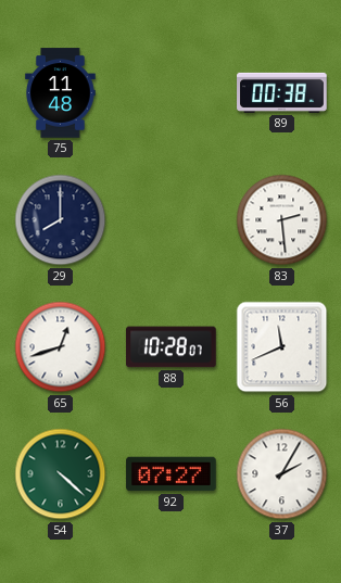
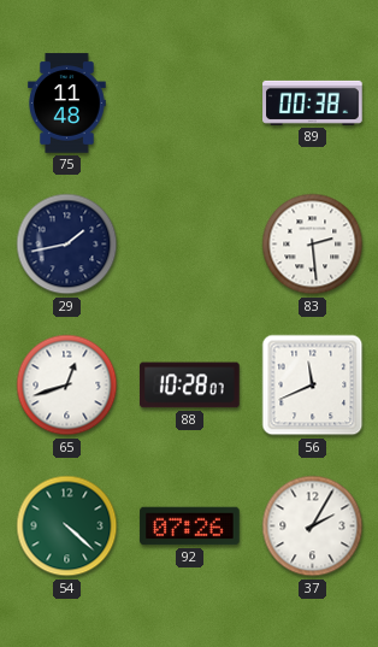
29: 8:00 -> 1:43 (67, 245)
92: 07:27 -> 07:26 (190, 527)
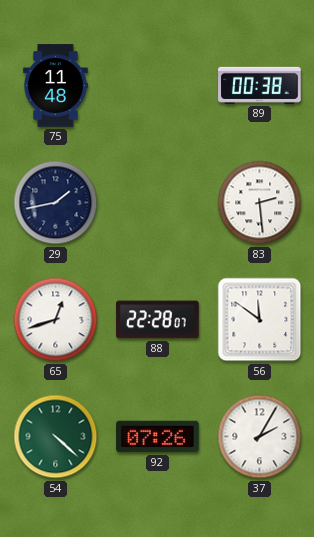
88: 10:28 -> 22:28 (158, 320)
56: 11:41 -> 11:51 (260, 320)
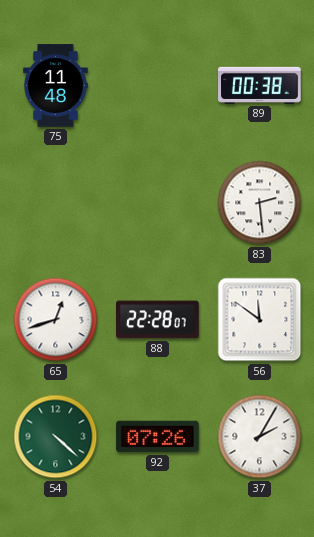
29: 1:43 -> none (56, 203)
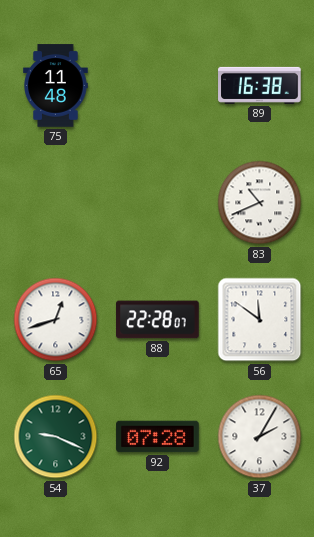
89: 00:38 -> 16:38 (260, 85)
83: 2:29 -> 10:41 (260, 203)
54: 4:22 -> 9:19 (56, 437)
92: 07:26 -> 07:28 (158, 437)
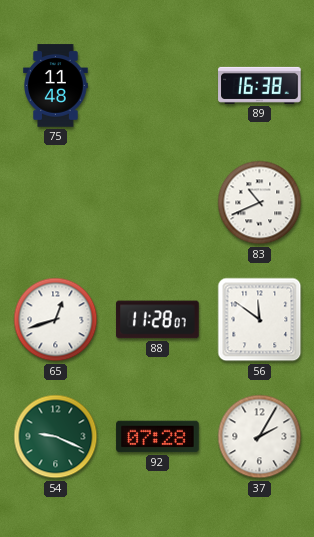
88: 22:28 -> 11:28 (158, 320)
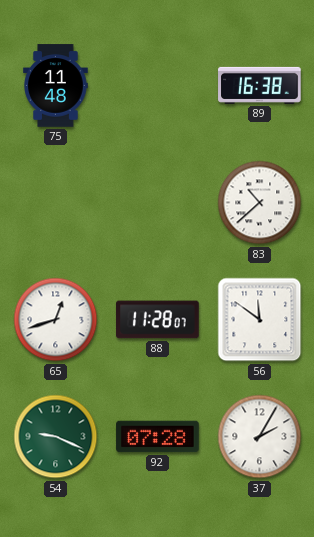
83: 10:41 -> 10:38 (260, 203)
